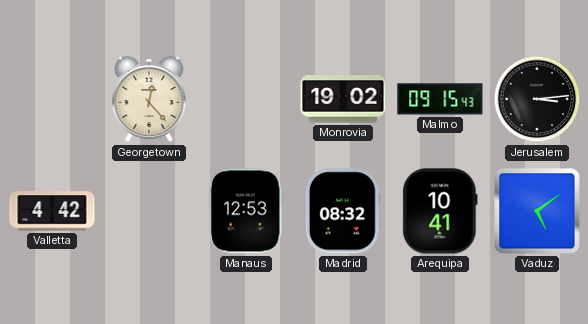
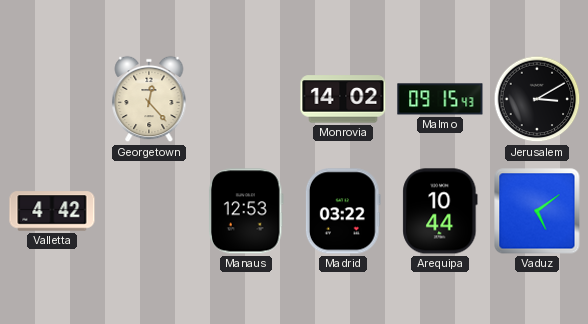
Monrovia: 19:02 -> 14:02 (343, 99)
Jerusalem: 3:14 -> 3:10 (537, 99)
Madrid: 08:32 -> 03:22 (343, 211)
Arequipa: 10:41 -> 10:44 (440, 211)
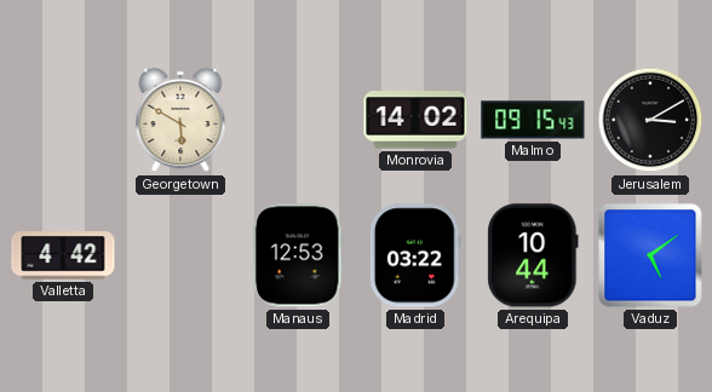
Georgetown: 12:23 -> 5:50 (180, 120)
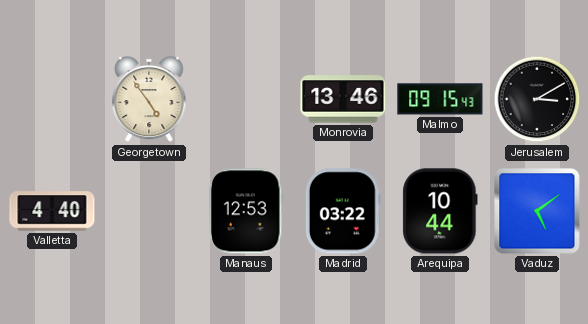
Georgetown: 5:50 -> 4:54 (149, 99)
Monrovia: 14:02 -> 13:46 (343, 99)
Valletta: 4:42 -> 4:40 (52, 211)
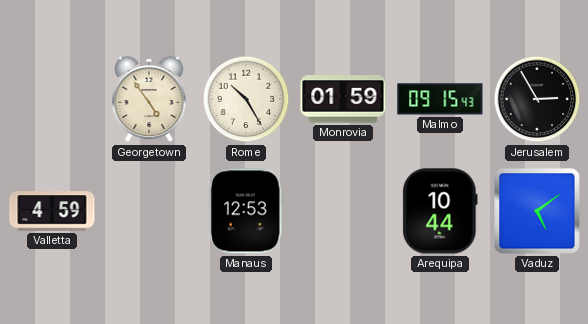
Rome: none -> 10:25 (246, 99)
Monrovia: 13:46 -> 01:59 (343, 99)
Jerusalem: 3:10 -> 2:55 (537, 99)
Valletta: 4:40 -> 4:59 (52, 211)
Madrid: 03:22 -> none (343, 211)
